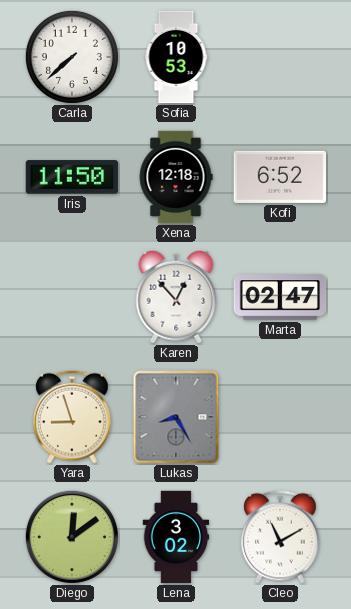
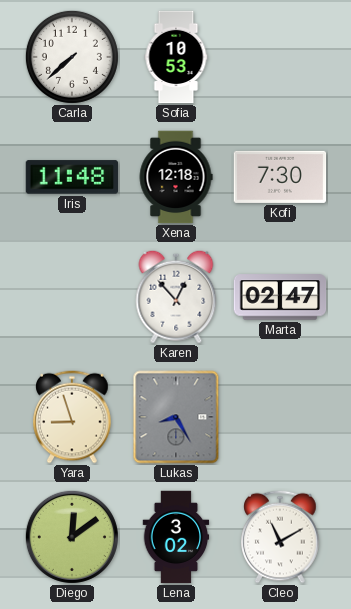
Iris: 11:50 -> 11:48 (72, 177)
Kofi: 6:52 -> 7:30 (280, 177)
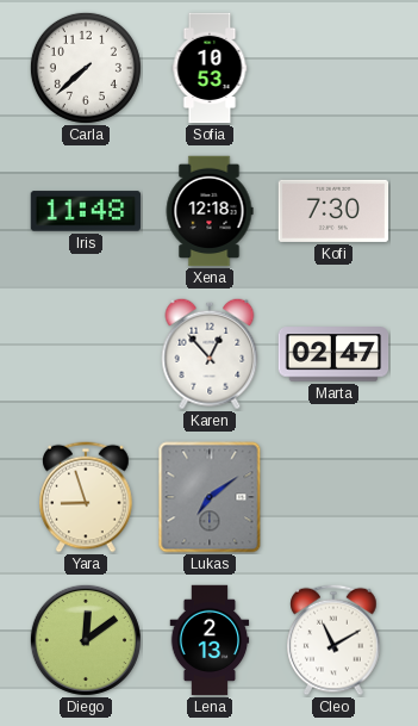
Lukas: 8:25 -> 7:09 (210, 497)
Lena: 3:02 -> 2:13 (210, 640)
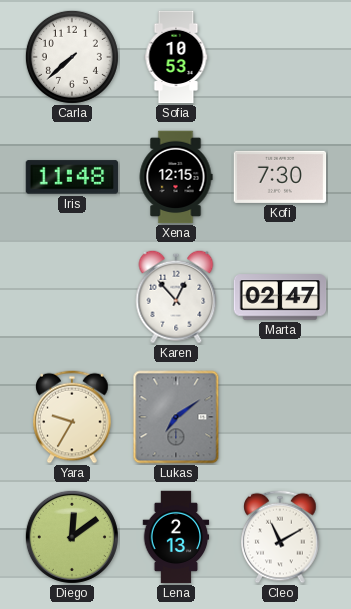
Xena: 12:18 -> 12:15 (176, 177)
Yara: 8:57 -> 9:35 (72, 417)
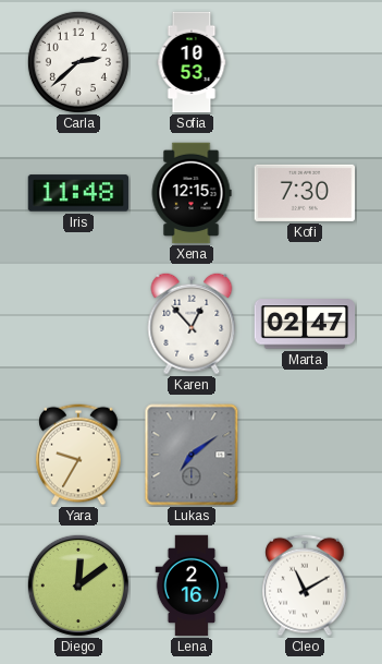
Carla: 7:38 -> 2:38 (78, 62)
Lena: 2:13 -> 2:16 (192, 585)
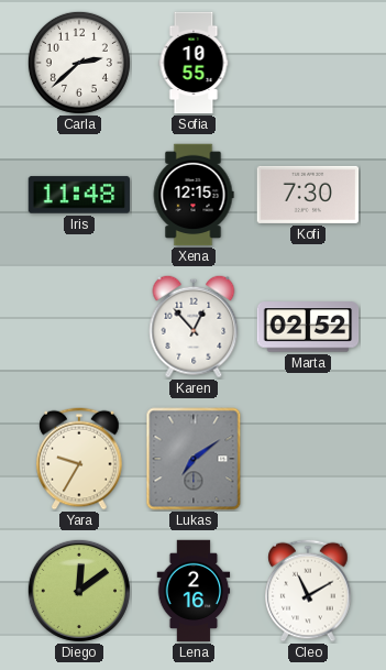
Sofia: 10:53 -> 10:55 (194, 63)
Marta: 02:47 -> 02:52 (308, 327)
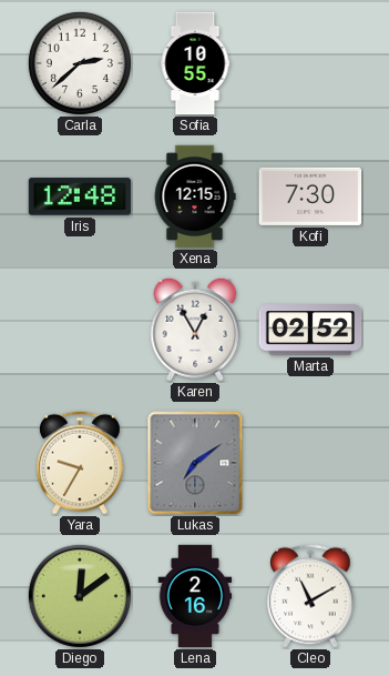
Iris: 11:48 -> 12:48 (80, 196)
Karen: 12:53 -> 12:55 (195, 330)
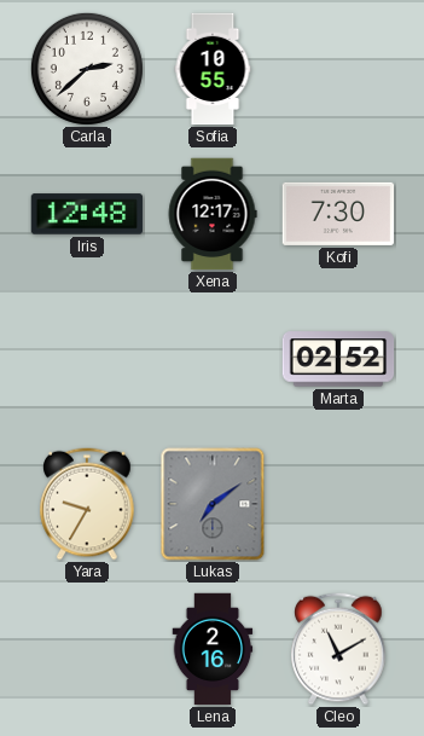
Xena: 12:15 -> 12:17 (213, 214)
Karen: 12:55 -> none (195, 330)
Diego: 12:09 -> none (80, 596)
